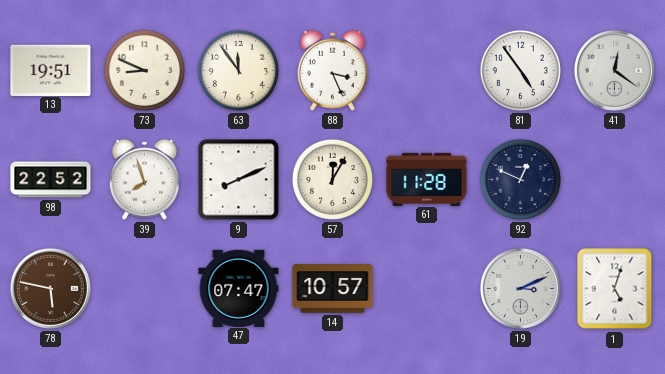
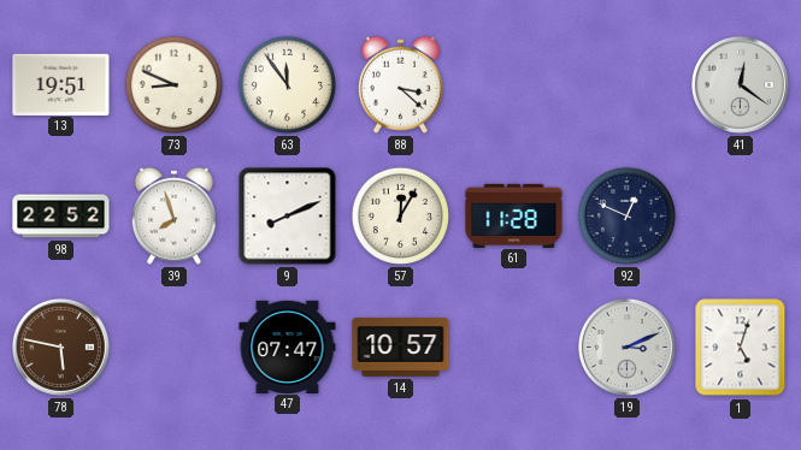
88: 3:26 -> 3:22 (400, 84)
81: 4:54 -> none (520, 70)
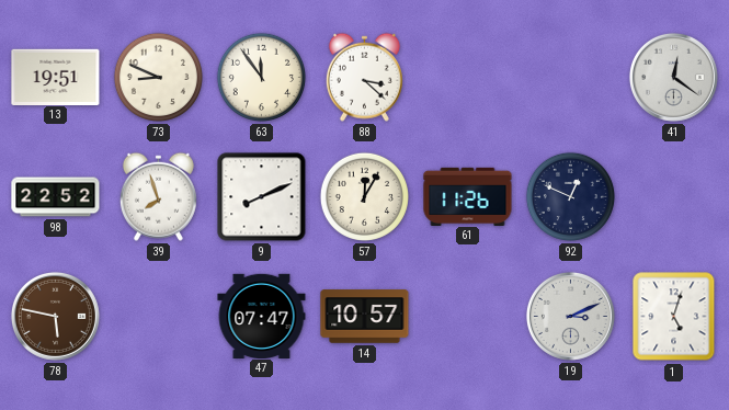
61: 11:28 -> 11:26 (468, 196)
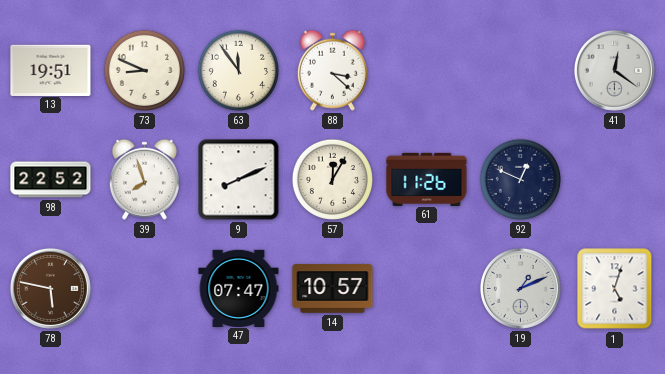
19: 3:11 -> 1:11 (520, 288)
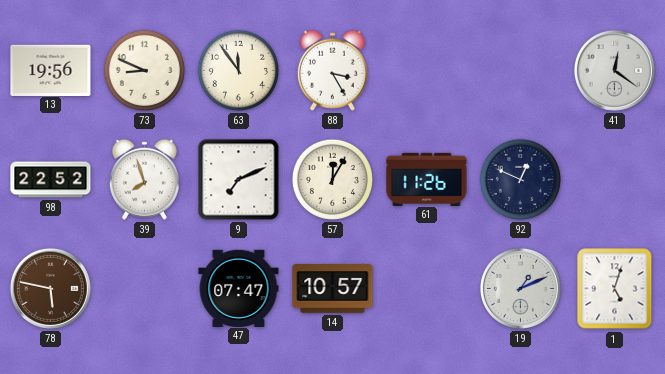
13: 19:51 -> 19:56 (51, 70)
88: 3:22 -> 3:25 (332, 70)
9: 8:11 -> 7:11 (239, 180)
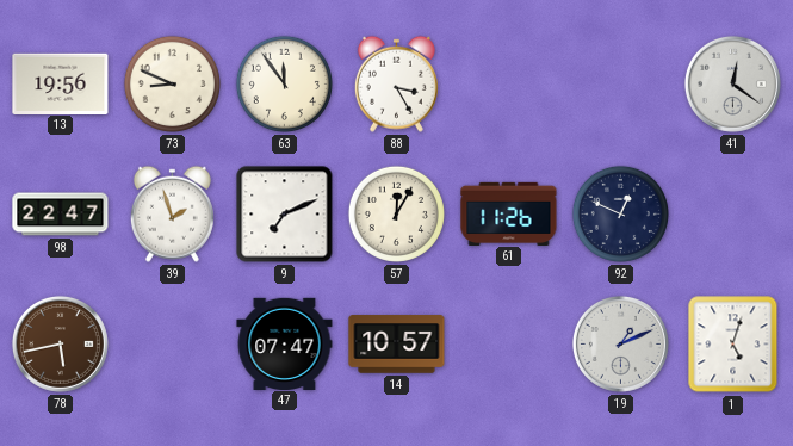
98: 22:52 -> 22:47 (61, 215)
39: 7:57 -> 1:57 (172, 213)
78: 5:47 -> 5:43 (60, 343)
